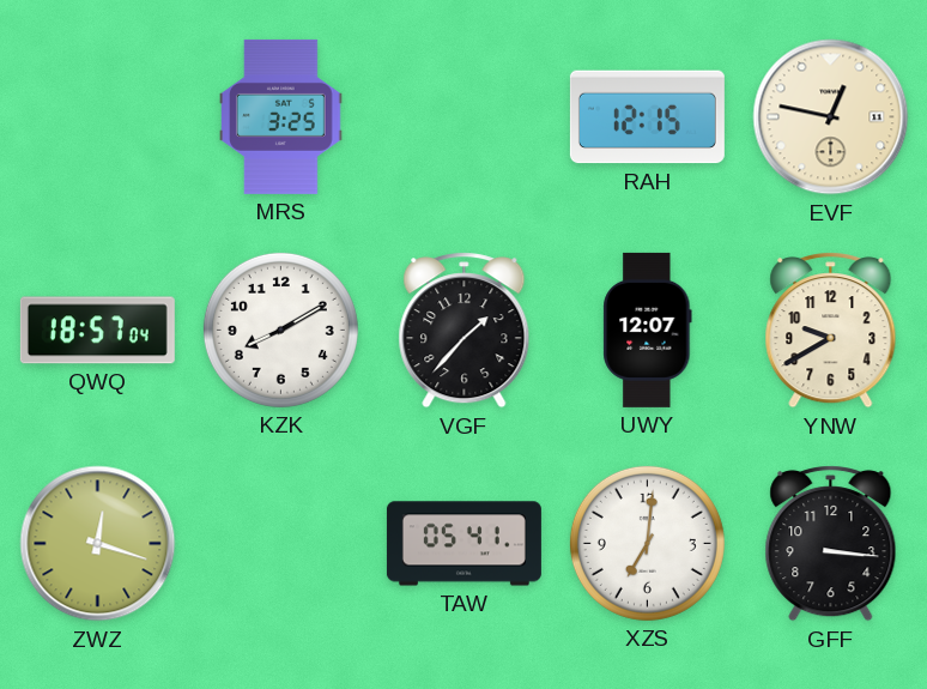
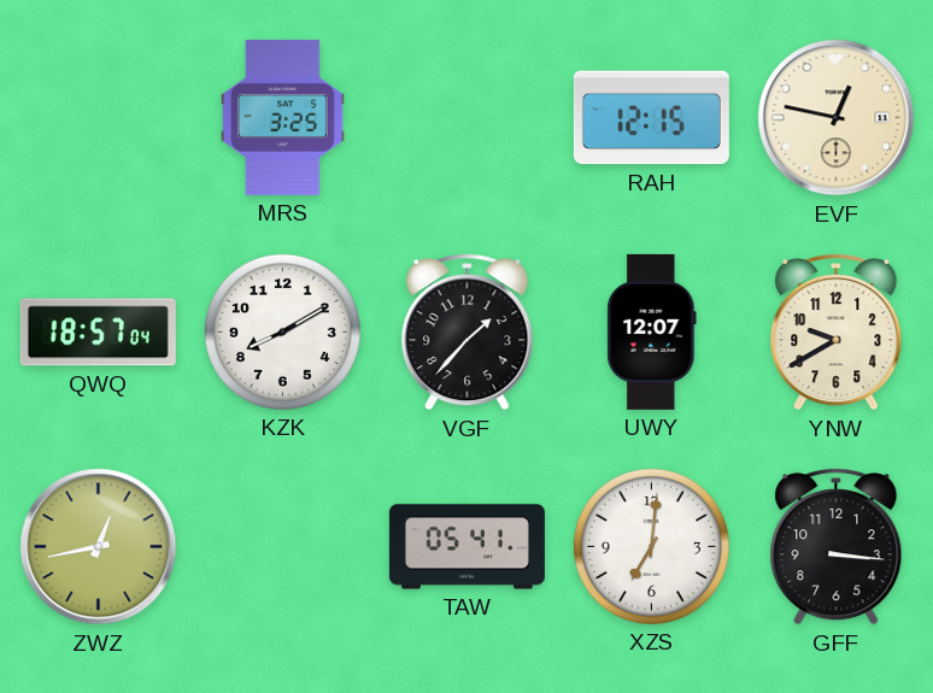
ZWZ: 12:18 -> 12:43 (99, 547)
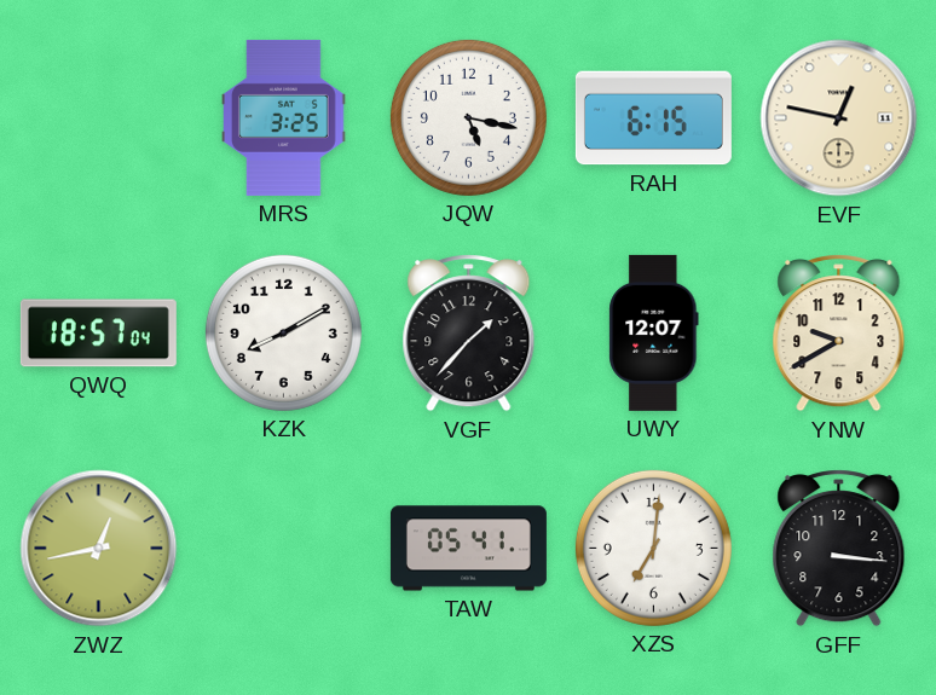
JQW: none -> 5:17 (468, 117)
RAH: 12:15 -> 6:15 (653, 118)
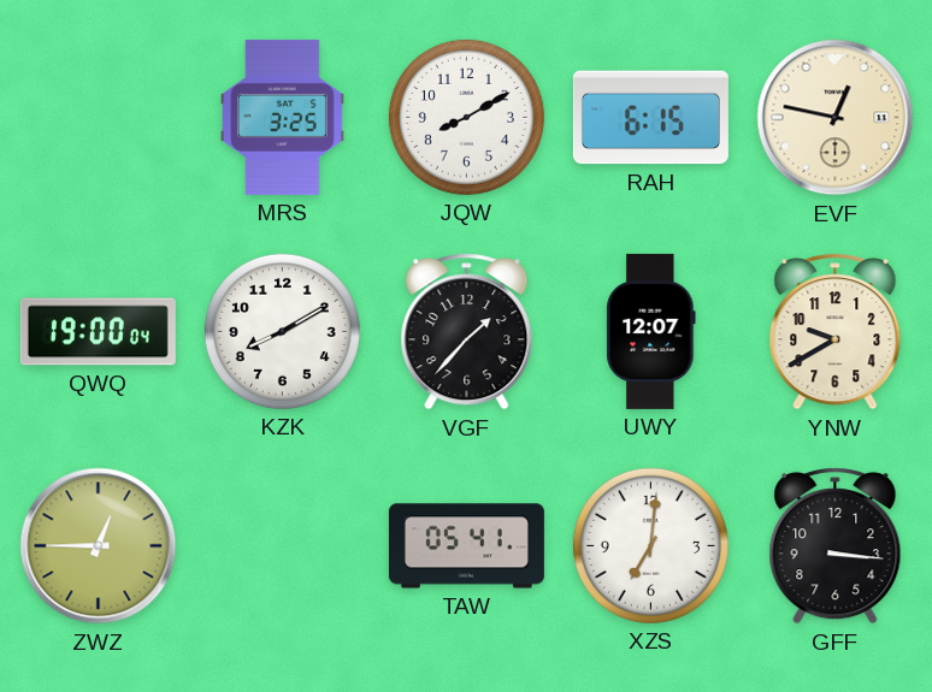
JQW: 5:17 -> 8:10 (466, 117)
QWQ: 18:57 -> 19:00 (98, 332)
ZWZ: 12:43 -> 12:45 (99, 546)
